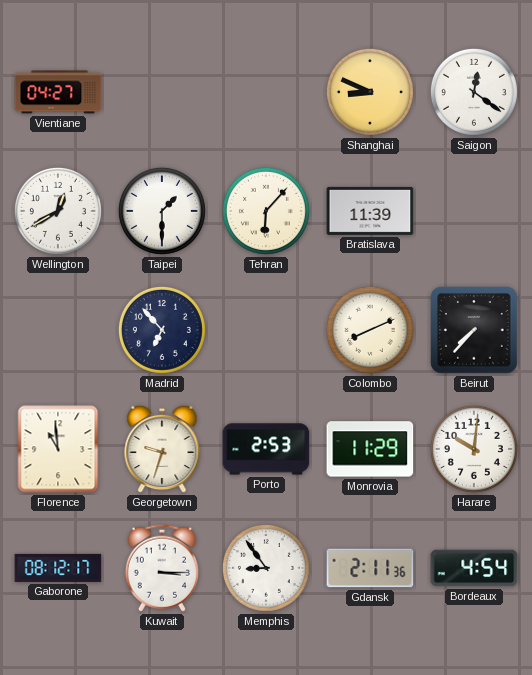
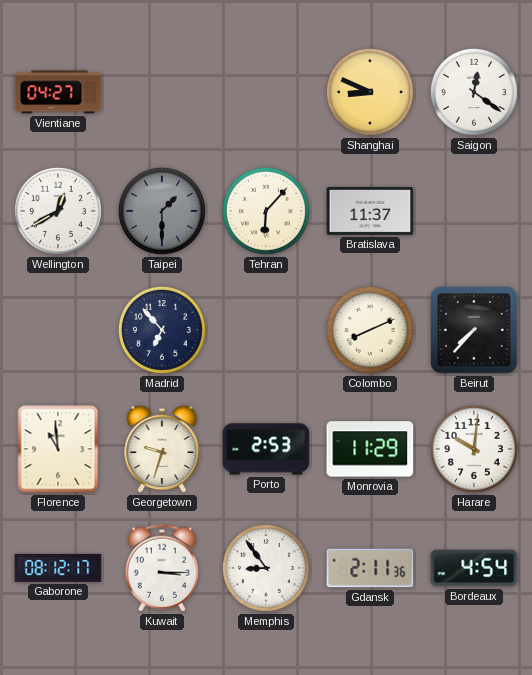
Taipei dial: white -> grey (162, 211)
Bratislava: 11:39 -> 11:37 (370, 211)
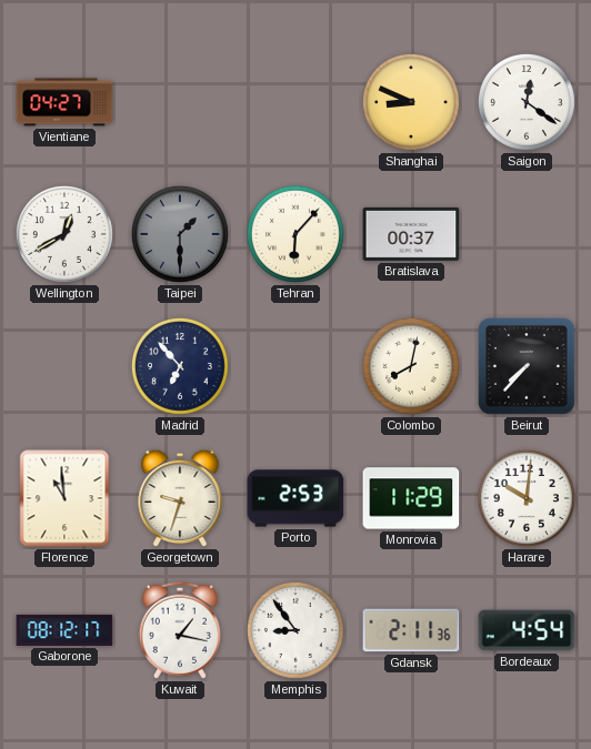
Bratislava: 11:37 -> 00:37 (411, 234)
Colombo: 8:11 -> 8:02 (411, 366)
Kuwait: 3:15 -> 1:17 (180, 630)
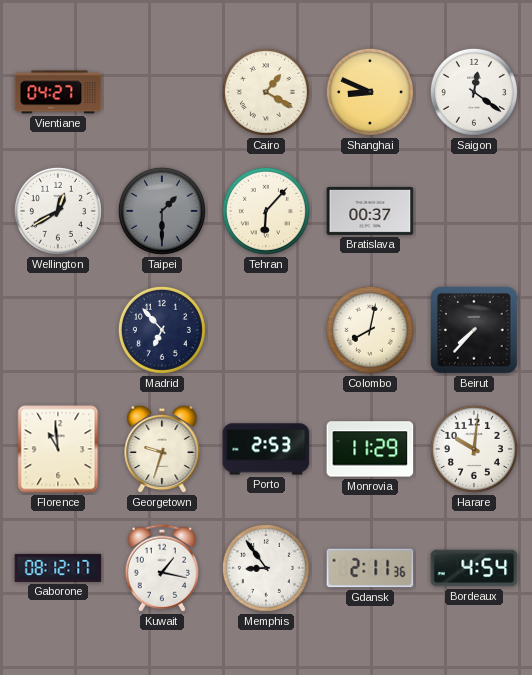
Cairo: none -> 1:20 (266, 92)
